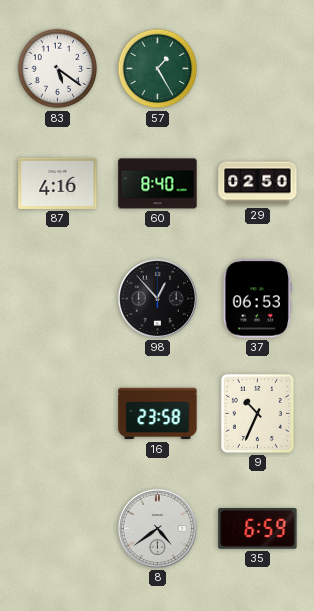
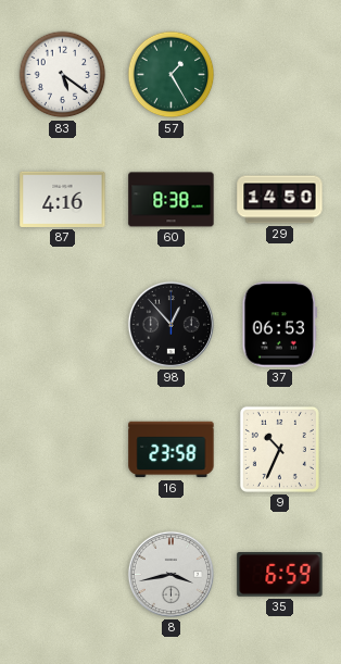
60: 8:40 -> 8:38 (172, 200)
29: 02:50 -> 14:50 (280, 200)
8: 4:39 -> 3:43 (171, 574)
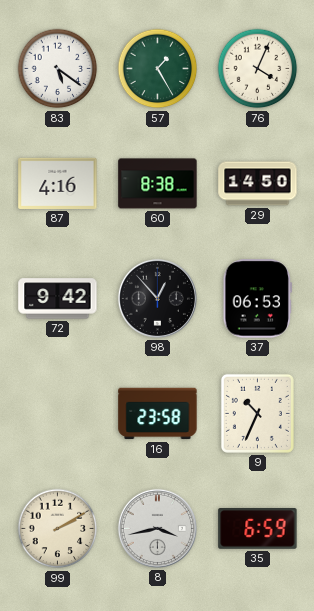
76: none -> 4:04 (258, 69)
72: none -> 9:42 (58, 299)
99: none -> 2:10 (58, 529)
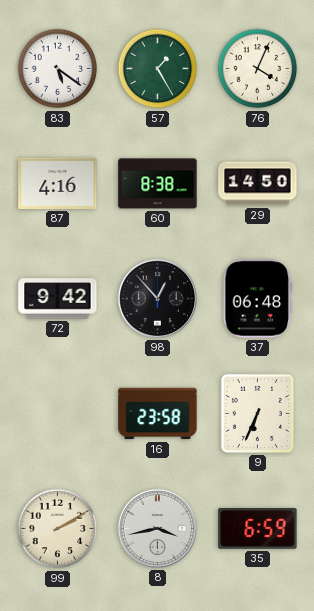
37: 06:53 -> 06:48 (257, 299)
9: 10:34 -> 6:34 (257, 413)
